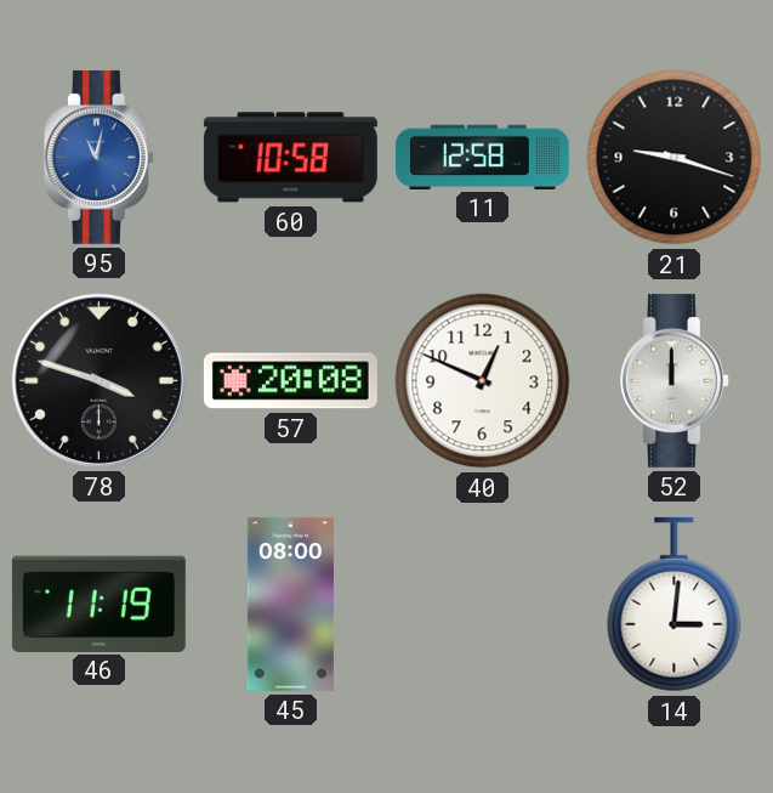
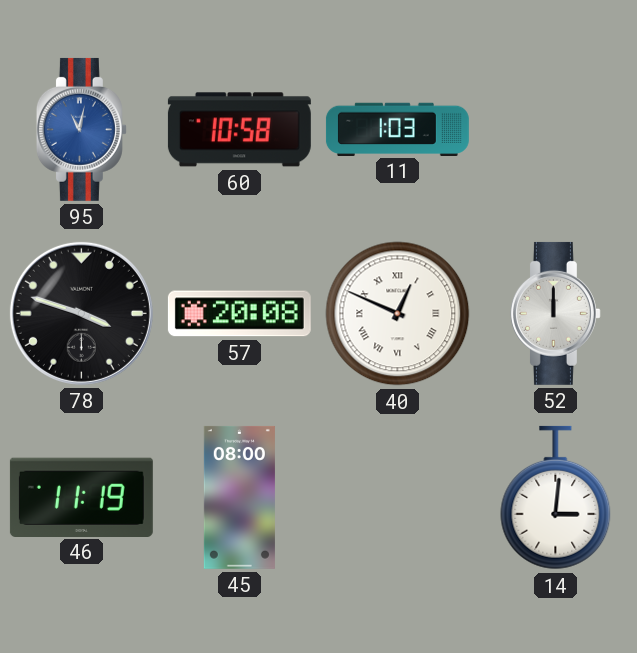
11: 12:58 -> 1:03 (397, 129)
21: 9:18 -> none (675, 158)
40 numerals: Arabic -> Roman (398, 314)
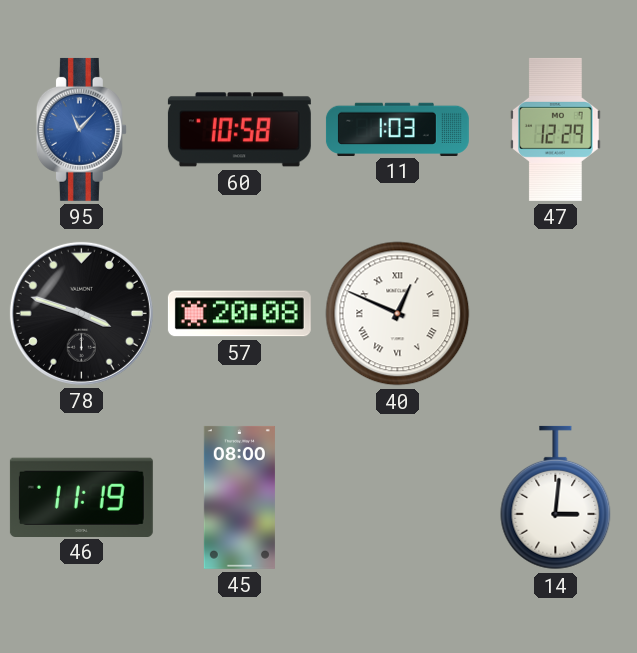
95: 11:02 -> 11:07 (81, 129)
47: none -> 12:29 (556, 129)
52: 12:00 -> none (555, 313)
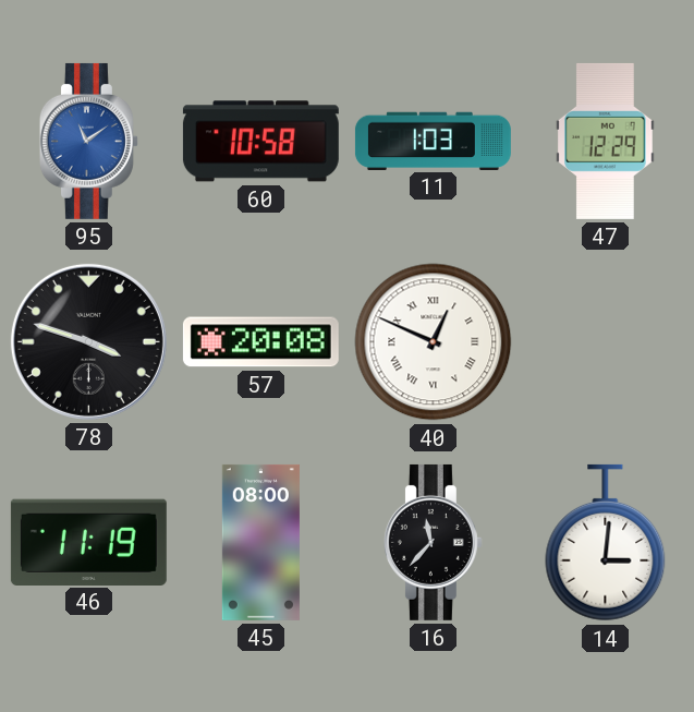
95: 11:07 -> 11:09 (88, 141)
16: none -> 11:37 (433, 542)
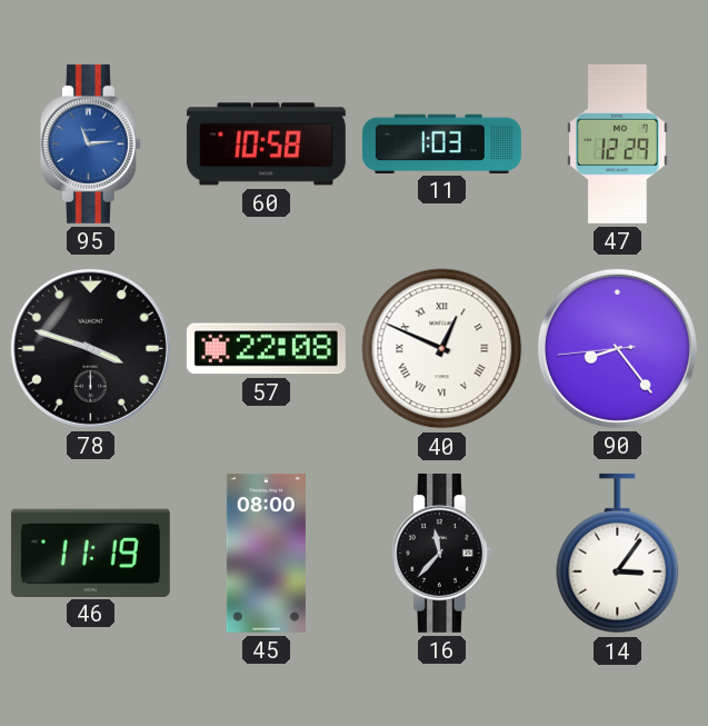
95: 11:09 -> 11:14 (90, 143)
57: 20:08 -> 22:08 (266, 349)
90: none -> 8:23 (617, 348)
14: 3:01 -> 3:06 (618, 554)
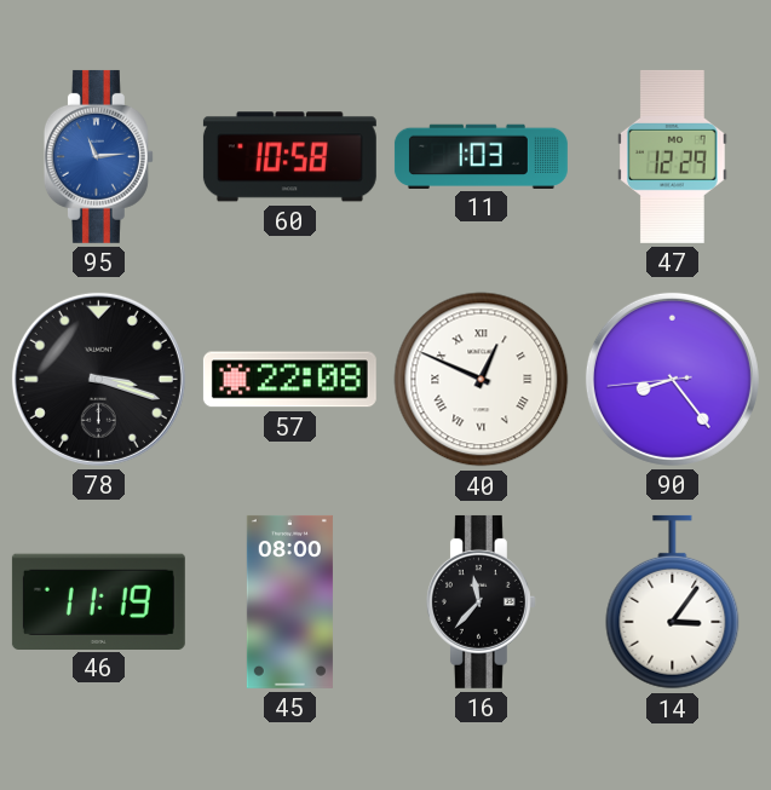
78: 3:48 -> 3:18 (98, 379)
